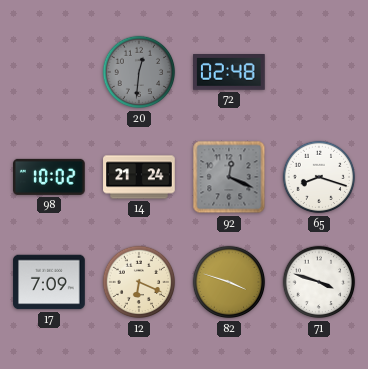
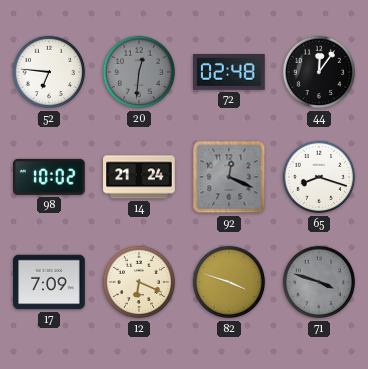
52: none -> 6:46 (49, 72)
44: none -> 12:06 (319, 72)
71 dial: white -> grey (319, 282)
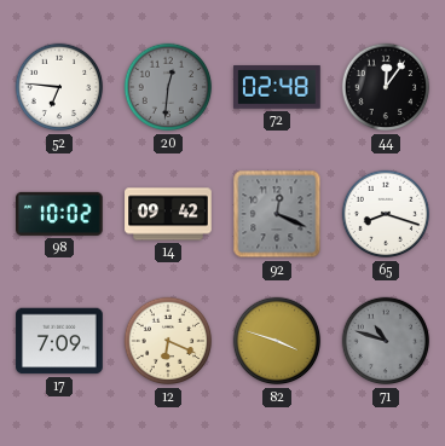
14: 21:24 -> 09:42 (168, 214)
71: 3:48 -> 10:48 (386, 341)
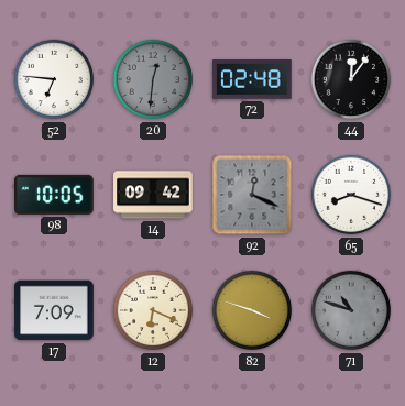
98: 10:02 -> 10:05 (55, 195)
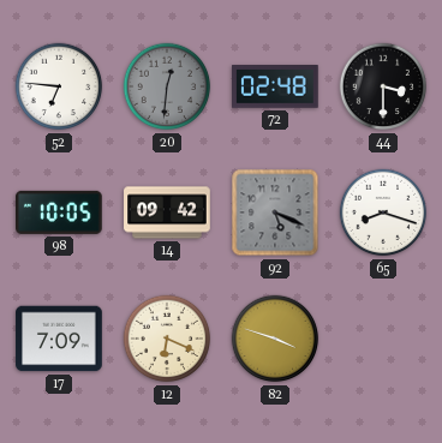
44: 12:06 -> 3:30 (383, 86)
92: 12:19 -> 5:19 (275, 212)
71: 10:48 -> none (351, 310)
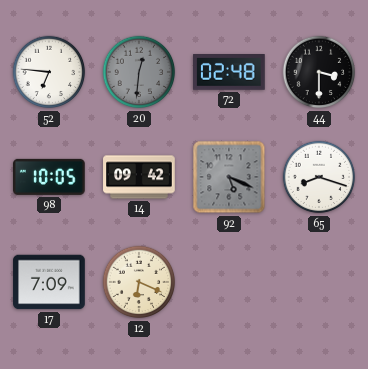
82: 3:48 -> none (275, 339)
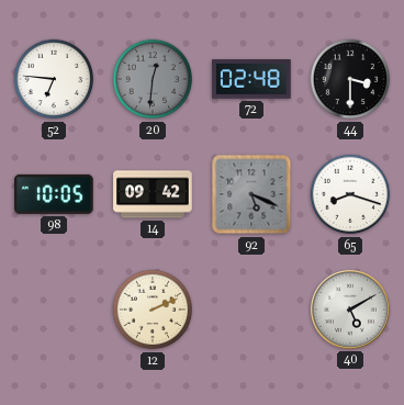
17: 7:09 -> none (49, 282)
12: 6:19 -> 2:11 (153, 310)
40: none -> 5:10 (351, 311)
